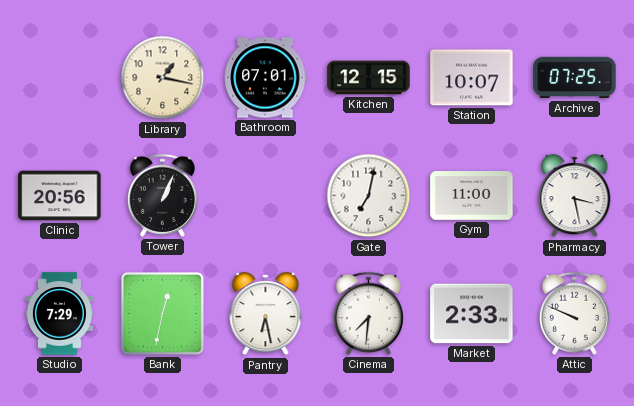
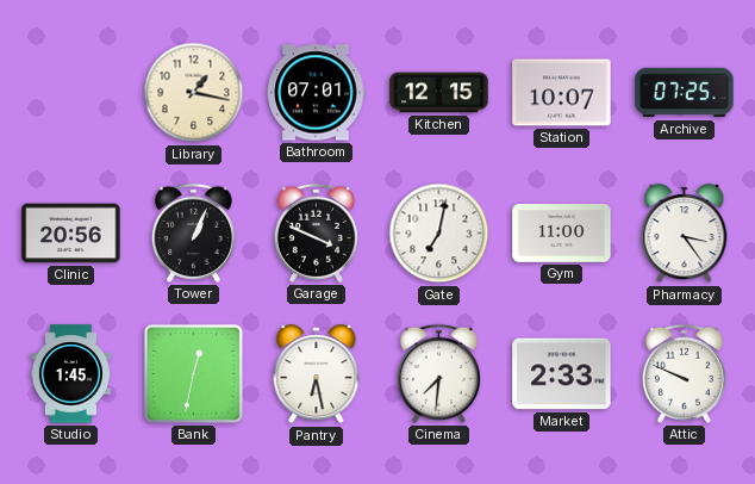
Garage: none -> 3:49 (316, 232)
Pharmacy: 3:28 -> 3:24 (685, 234)
Studio: 7:29 -> 1:45 (70, 374)
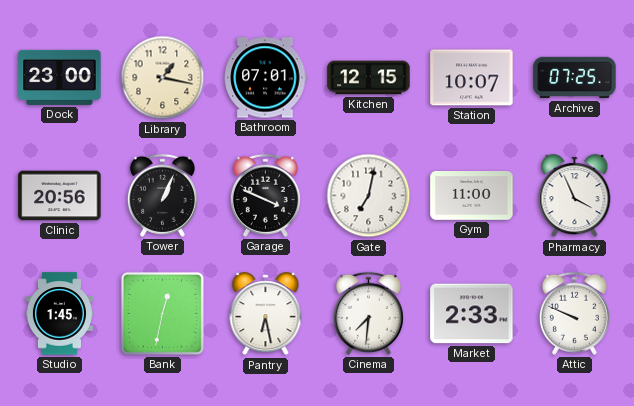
Dock: none -> 23:00 (60, 77)
Pharmacy: 3:24 -> 3:56 (575, 196)
